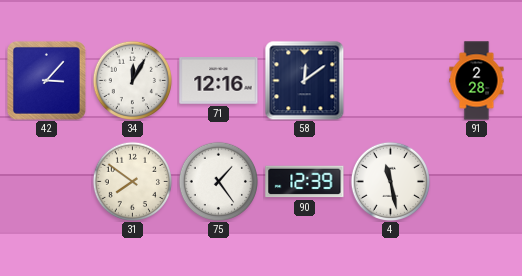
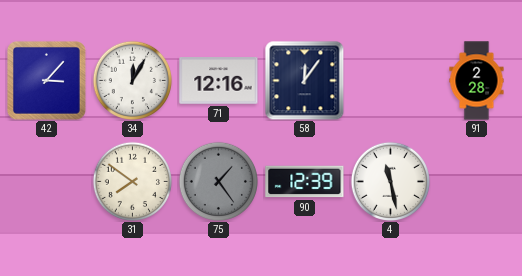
58: 12:09 -> 12:06 (304, 80)
75 dial: white -> grey (218, 181)
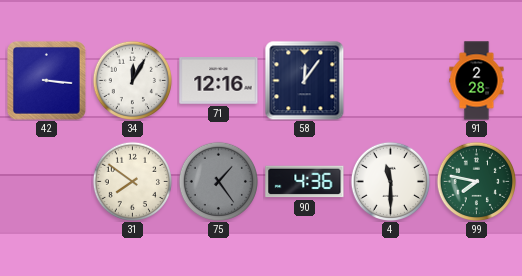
42: 3:07 -> 3:16 (46, 80)
90: 12:39 -> 4:36 (305, 182)
4: 11:28 -> 11:30 (390, 181)
99: none -> 7:47 (476, 181)
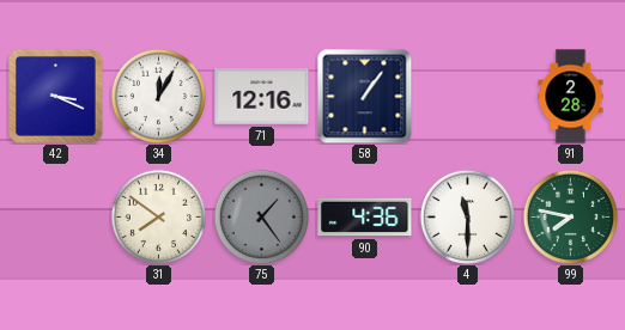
42: 3:16 -> 3:19 (55, 96)
58: 12:06 -> 1:06 (364, 96)
